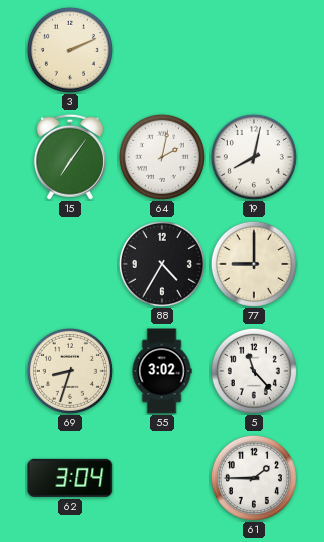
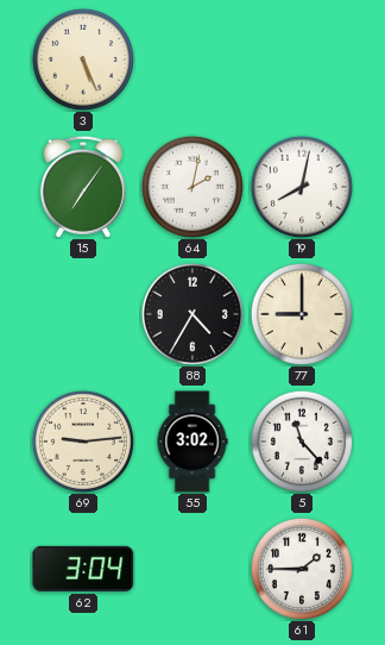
3: 2:11 -> 5:26 (83, 60)
69: 8:33 -> 9:14 (83, 442)
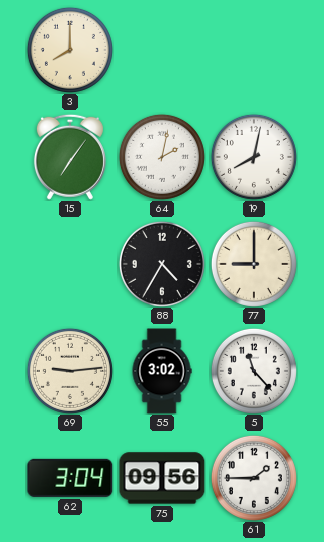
3: 5:26 -> 8:00 (70, 50)
75: none -> 09:56 (162, 478)
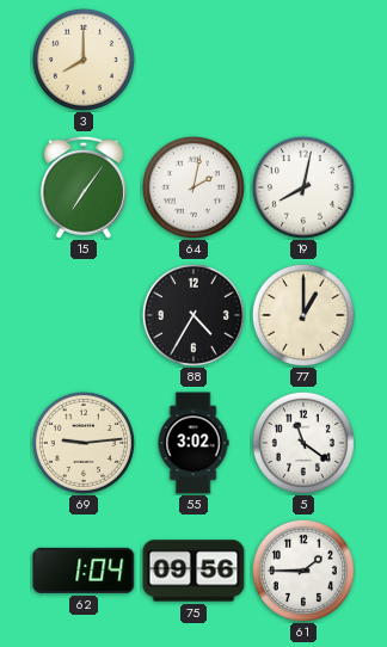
77: 9:00 -> 1:00 (303, 315)
5: 11:23 -> 11:21 (303, 443)
62: 3:04 -> 1:04 (84, 571)
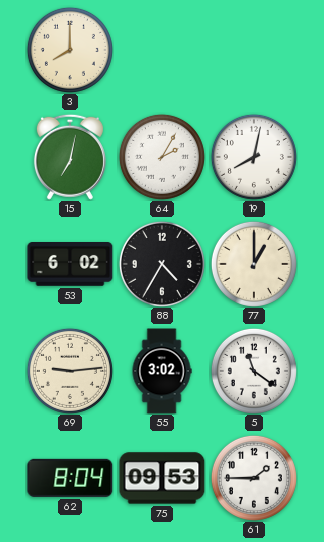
15: 7:06 -> 7:02 (70, 157)
64: 2:02 -> 2:05 (162, 157)
53: none -> 6:02 (70, 265)
62: 1:04 -> 8:04 (70, 478)
75: 09:56 -> 09:53 (162, 478)
